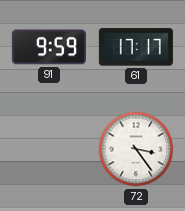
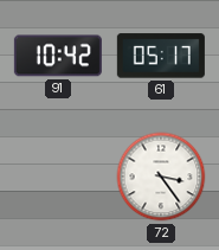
91: 9:59 -> 10:42 (58, 56)
61: 17:17 -> 05:17 (161, 56)
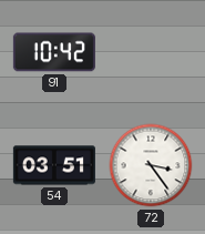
61: 05:17 -> none (161, 56)
54: none -> 03:51 (54, 165)
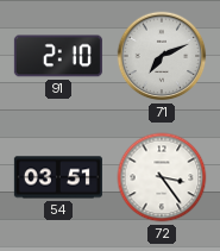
91: 10:42 -> 2:10 (58, 56)
71: none -> 7:11 (162, 56)
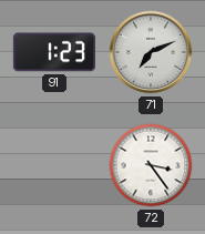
91: 2:10 -> 1:23 (54, 52)
54: 03:51 -> none (58, 177)
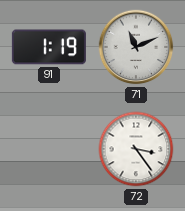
91: 1:23 -> 1:19 (49, 47)
71: 7:11 -> 11:11 (136, 47)
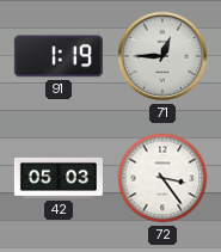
71: 11:11 -> 12:45 (162, 56)
42: none -> 05:03 (59, 178)
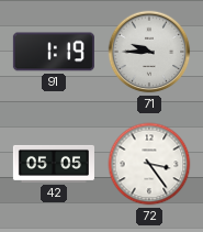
71: 12:45 -> 9:45 (149, 52)
42: 05:03 -> 05:05 (54, 164)
